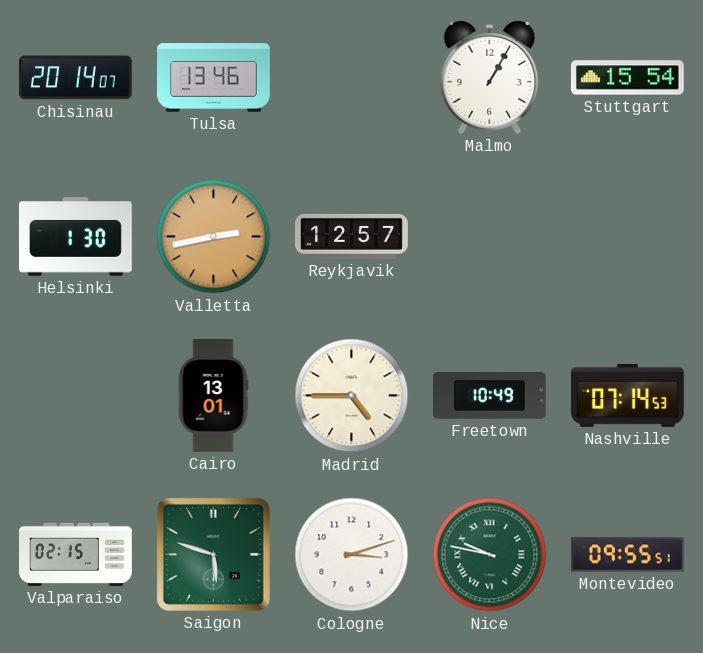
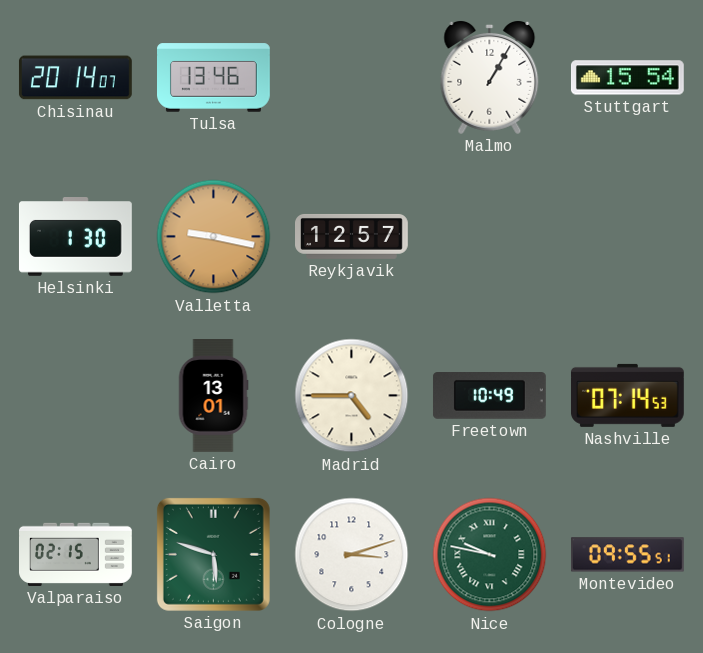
Valletta: 2:43 -> 9:17 (214, 237)
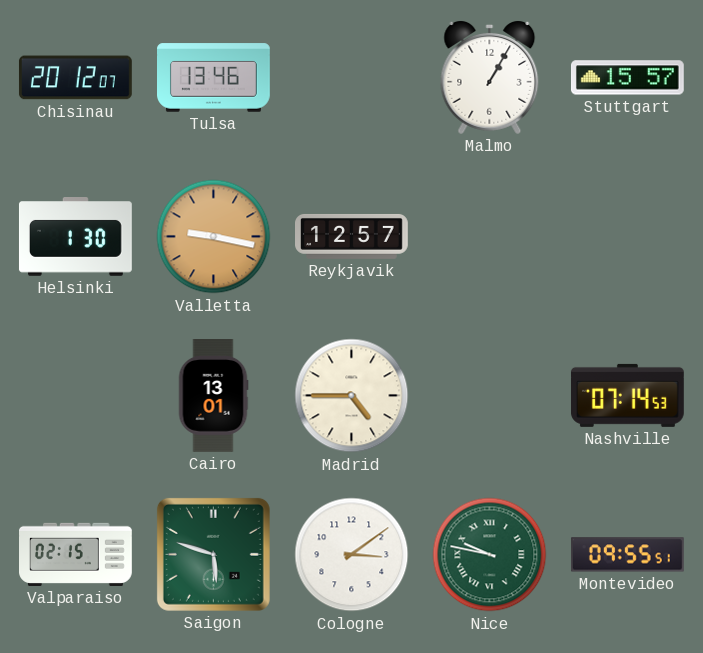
Chisinau: 20:14 -> 20:12 (75, 78)
Stuttgart: 15:54 -> 15:57 (627, 78)
Freetown: 10:49 -> none (489, 396)
Cologne: 3:12 -> 3:09 (352, 555)
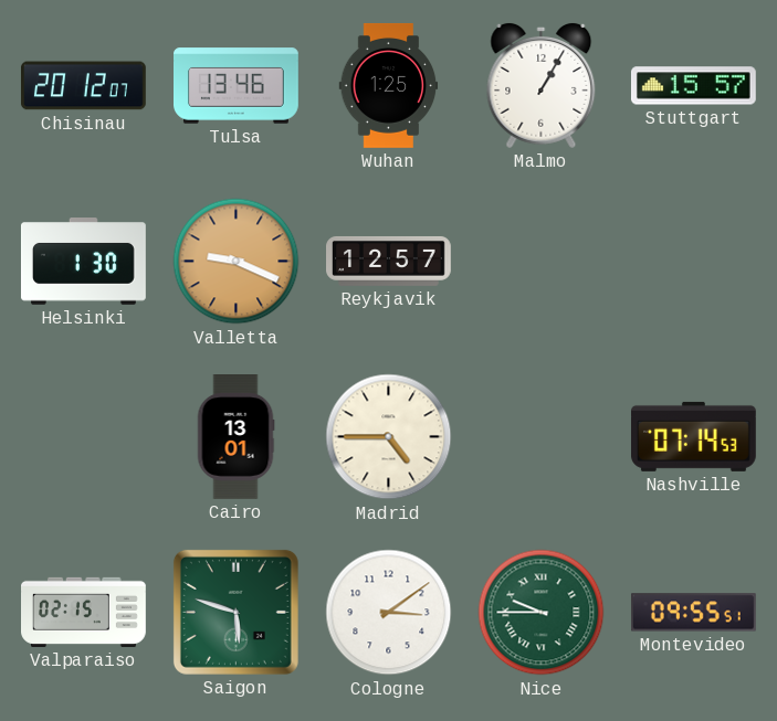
Wuhan: none -> 1:25 (389, 86)
Valletta: 9:17 -> 9:19 (237, 262)
Nice: 9:47 -> 9:45 (542, 613)
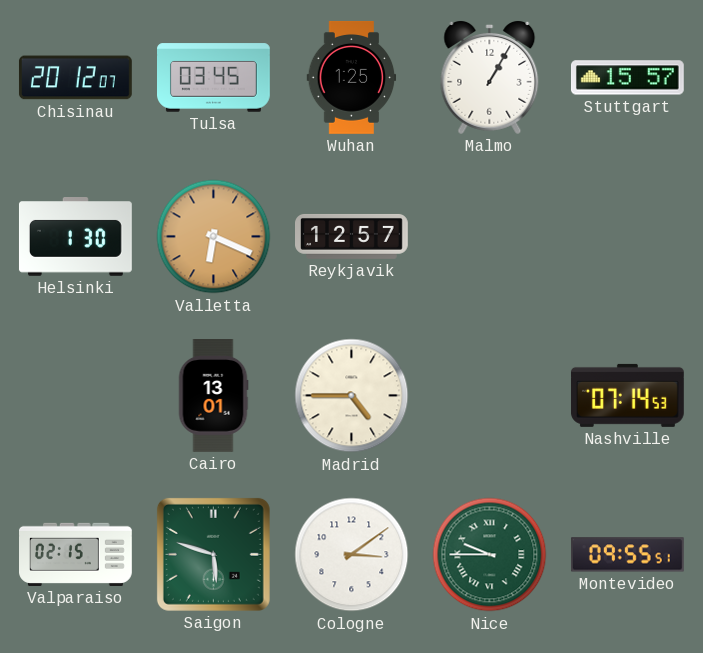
Tulsa: 13:46 -> 03:45 (214, 78)
Valletta: 9:19 -> 6:19 (214, 237)
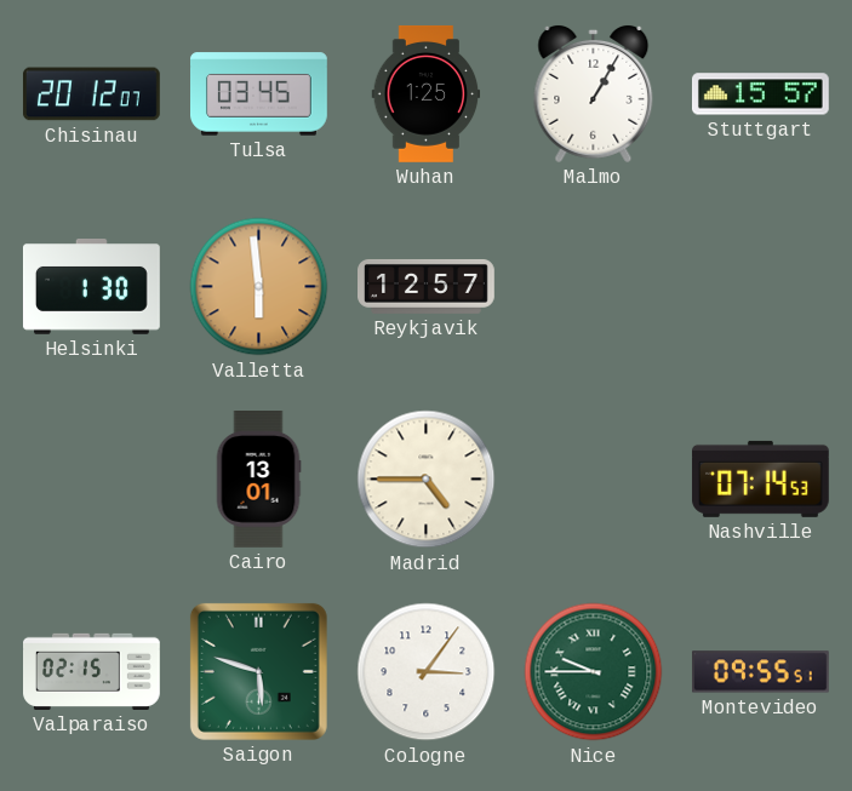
Valletta: 6:19 -> 5:59 (259, 287)
Cologne: 3:09 -> 3:06 (427, 672)
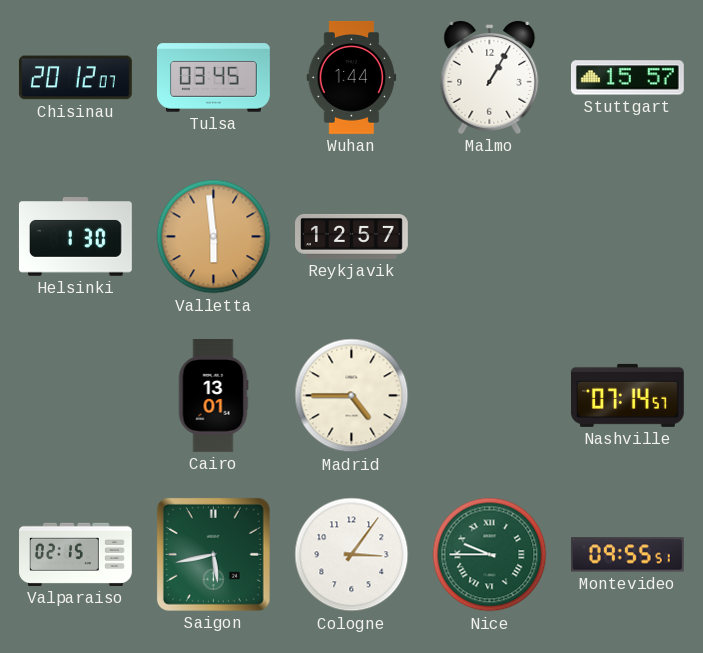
Wuhan: 1:25 -> 1:44 (352, 78)
Nashville: 07:14:53 -> 07:14:57 (627, 395)
Saigon: 5:48 -> 5:43 (213, 554)
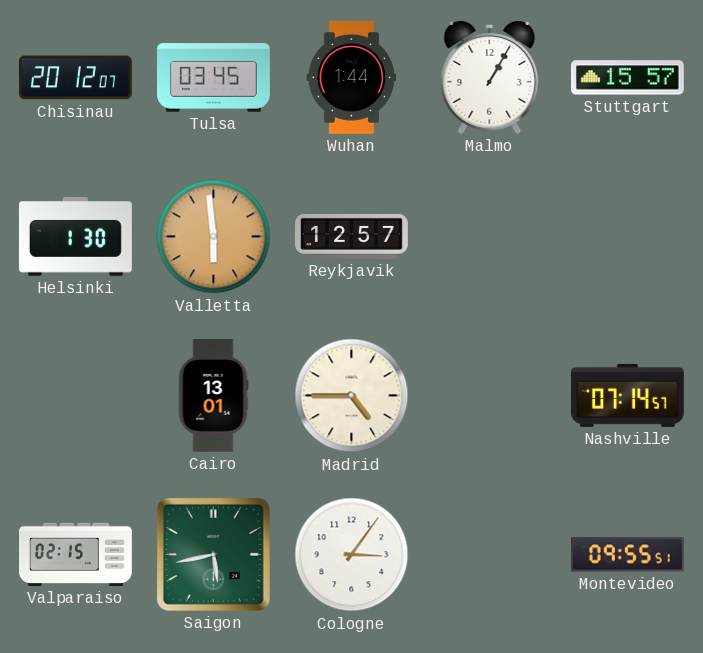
Nice: 9:45 -> none (490, 555)
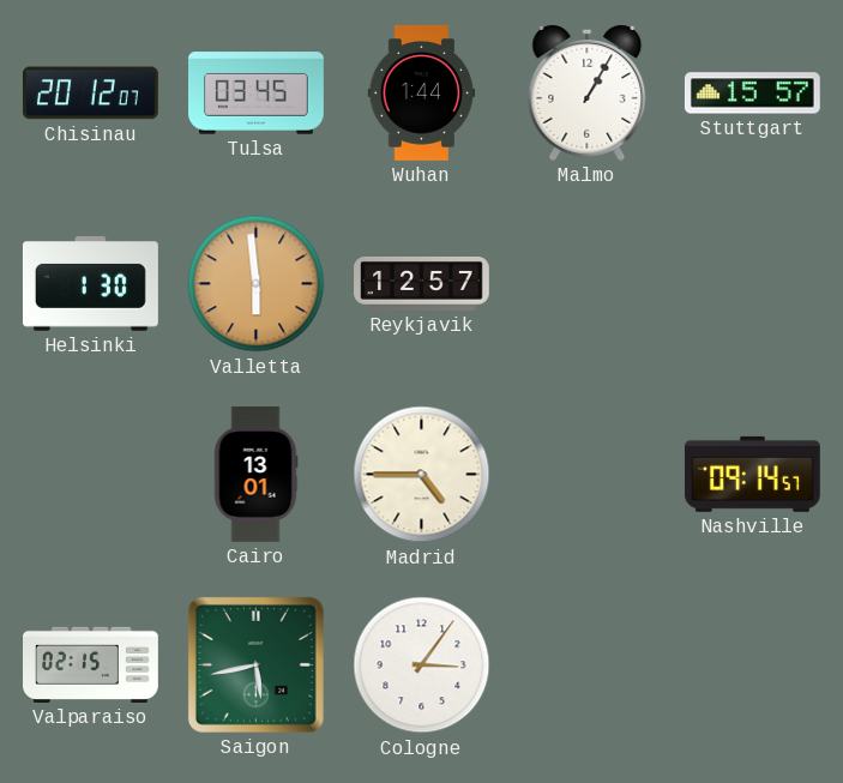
Nashville: 07:14 -> 09:14 (752, 474)
Montevideo: 09:55 -> none (627, 555)
